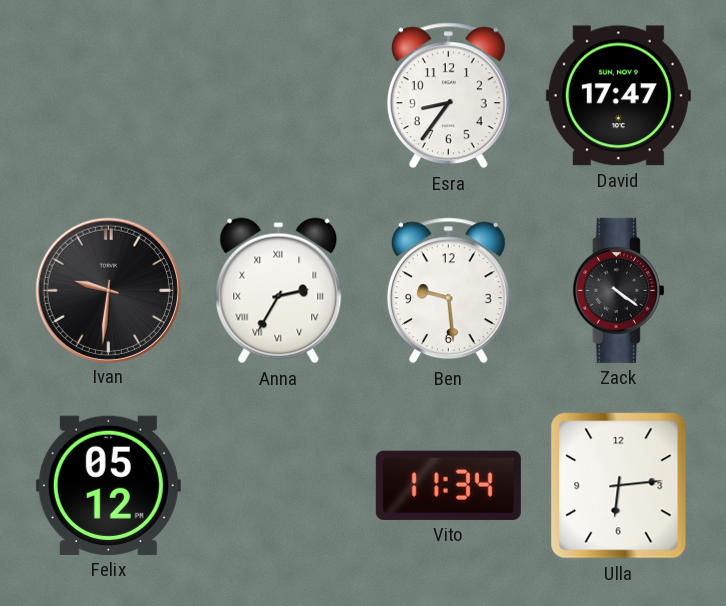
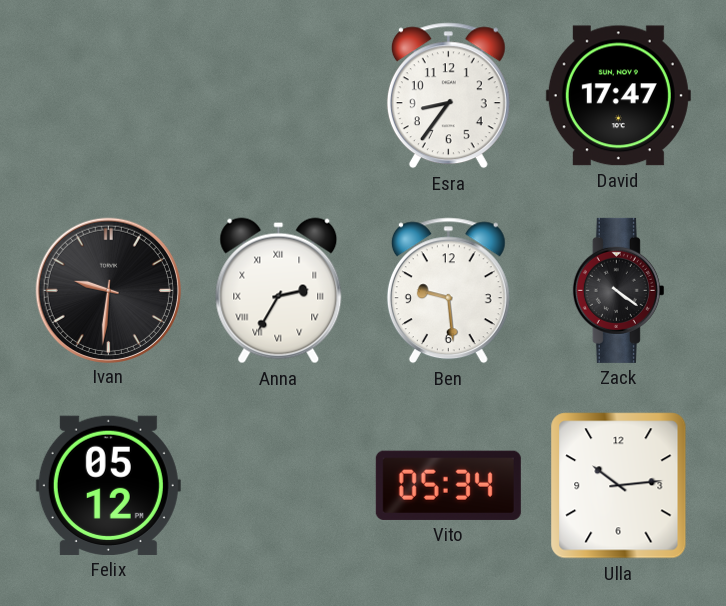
Vito: 11:34 -> 05:34 (448, 485)
Ulla: 6:14 -> 10:14 (619, 486)
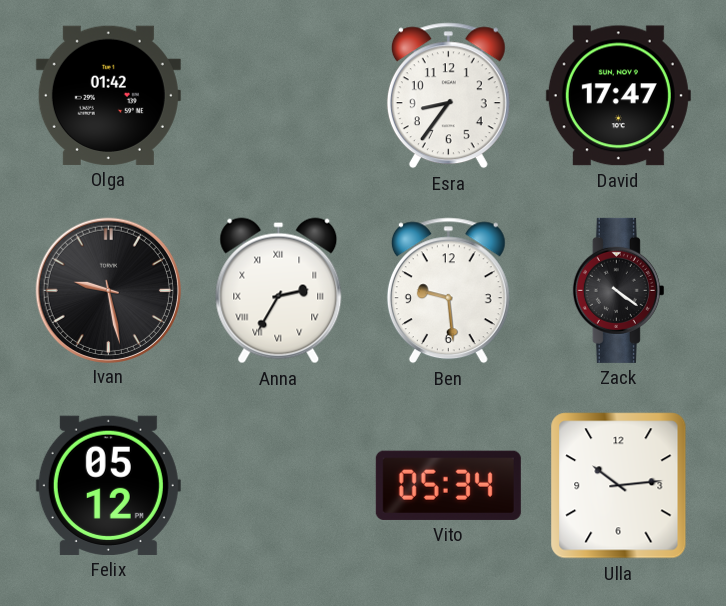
Olga: none -> 01:42 (108, 95)
Ivan: 9:31 -> 9:28 (108, 290)
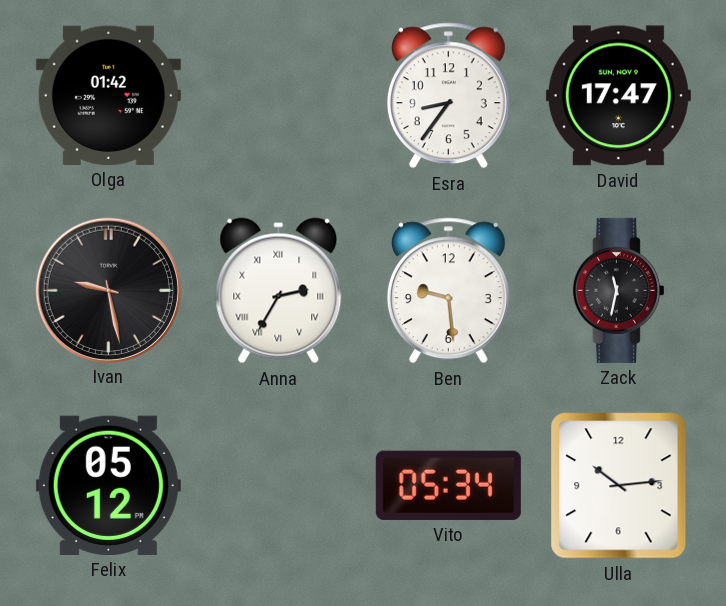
Zack: 4:21 -> 11:32 (618, 290)
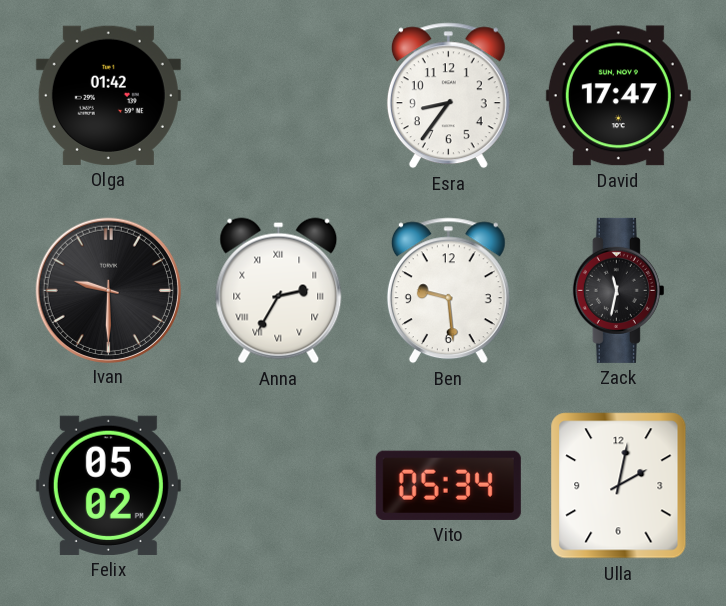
Ivan: 9:28 -> 9:30 (108, 290)
Felix: 05:12 -> 05:02 (108, 485)
Ulla: 10:14 -> 2:02 (619, 486)
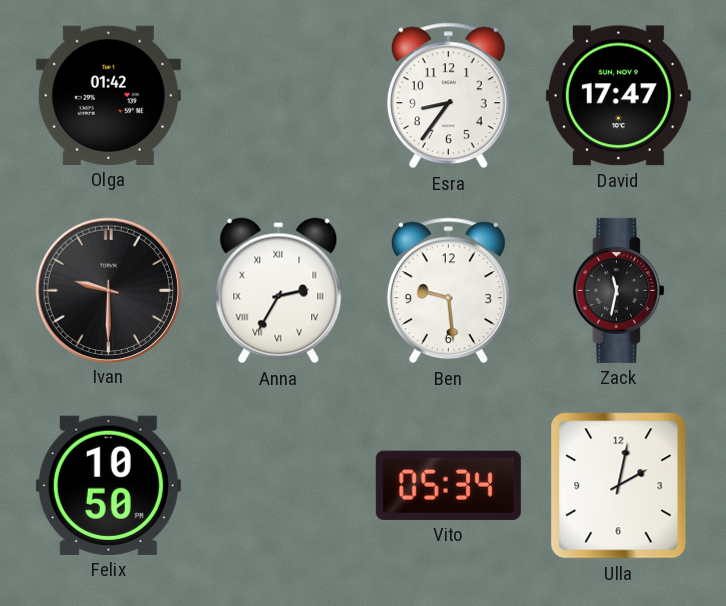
Felix: 05:02 -> 10:50 (108, 485)
